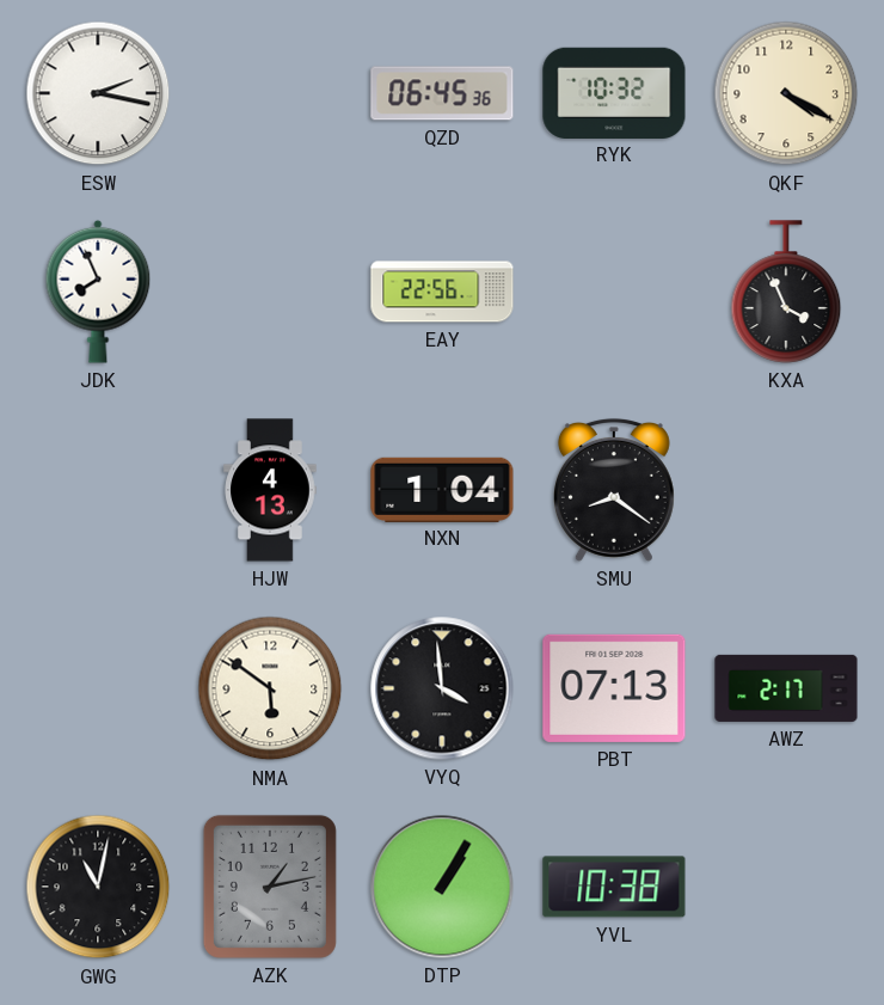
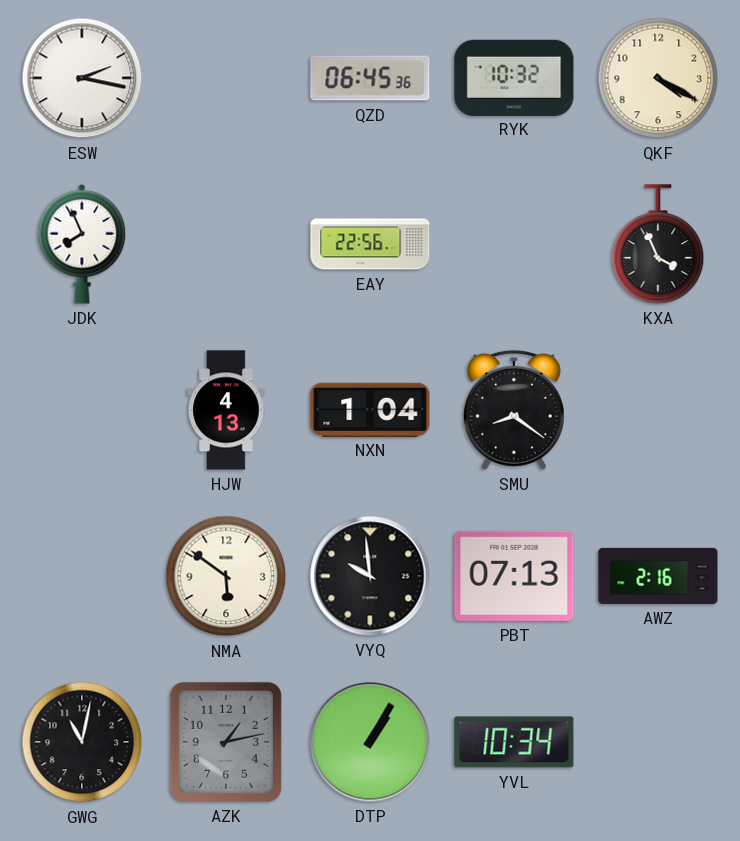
VYQ: 3:59 -> 9:59 (370, 576)
AWZ: 2:17 -> 2:16 (658, 576)
YVL: 10:38 -> 10:34 (514, 742)
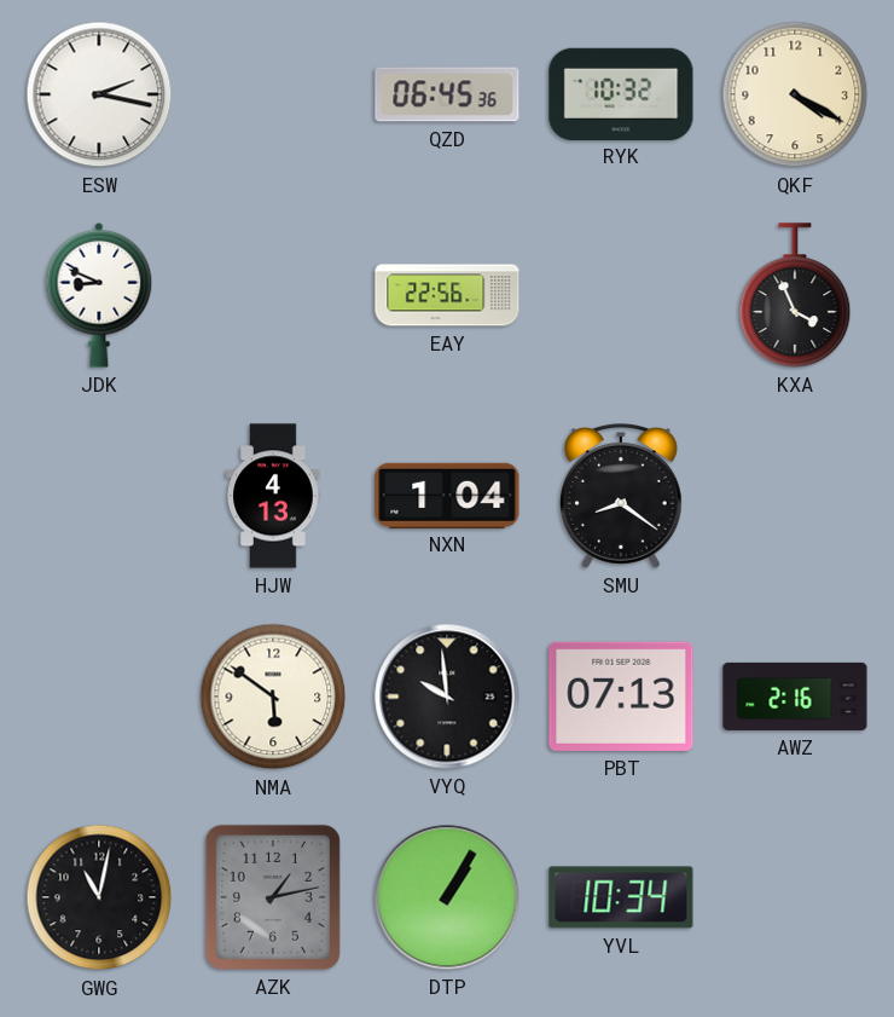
JDK: 7:56 -> 8:49 (99, 295)
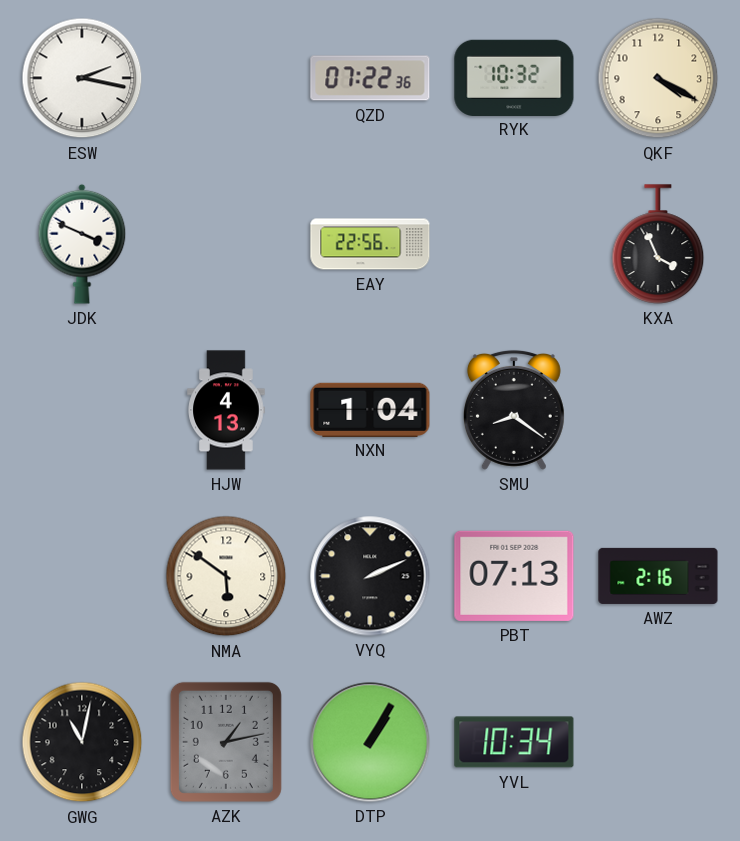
QZD: 06:45 -> 07:22 (370, 78)
JDK: 8:49 -> 3:49 (82, 244)
VYQ: 9:59 -> 2:11 (370, 576)
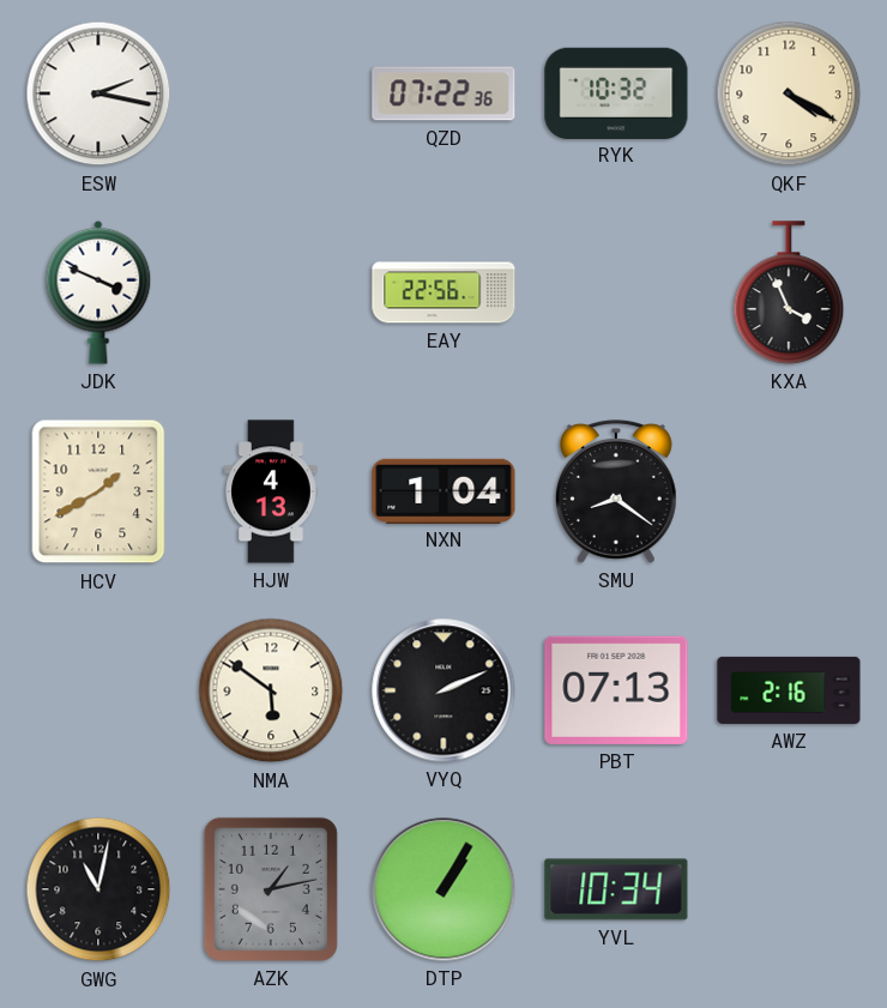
HCV: none -> 1:40 (98, 491)
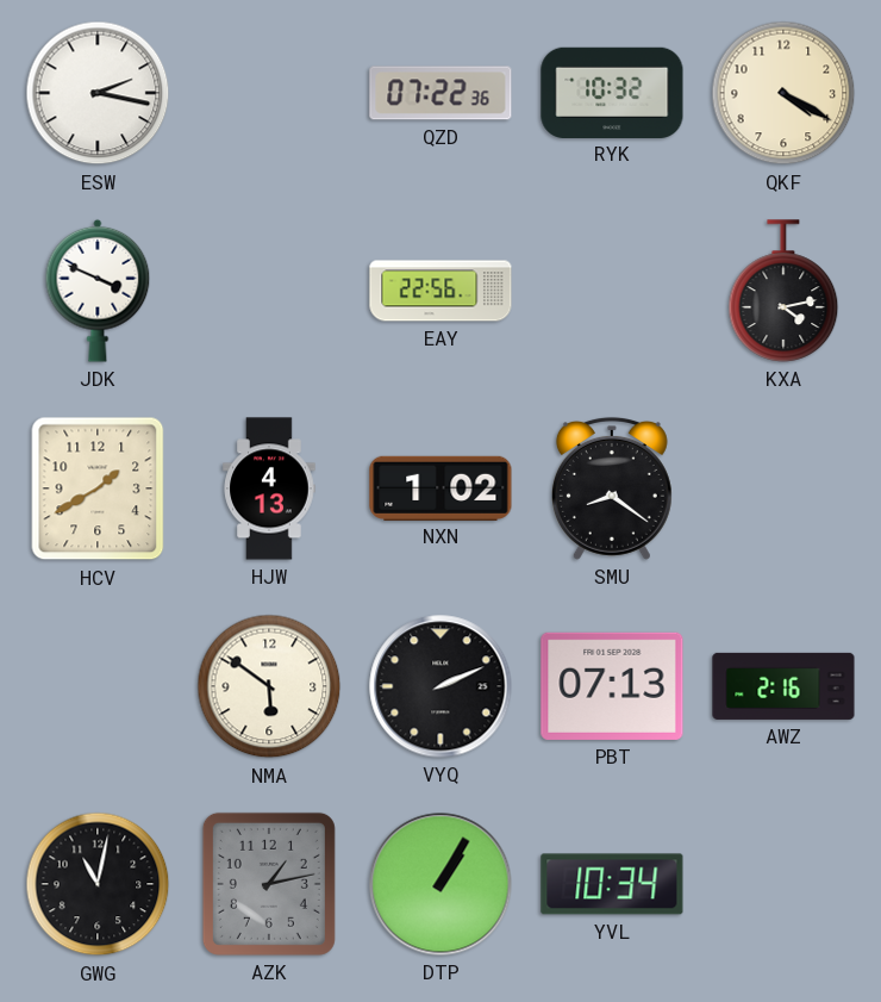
KXA: 3:56 -> 4:13 (783, 291)
NXN: 1:04 -> 1:02 (440, 487)
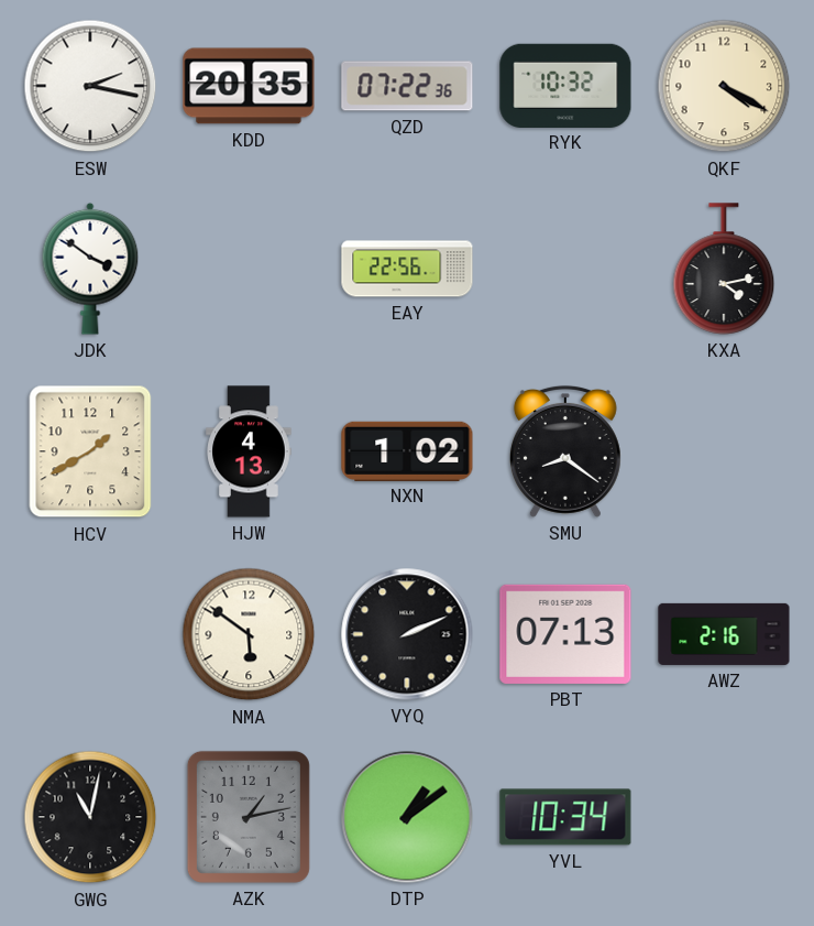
KDD: none -> 20:35 (249, 86)
JDK: 3:49 -> 3:51 (90, 269)
DTP: 1:05 -> 1:09 (407, 817)
